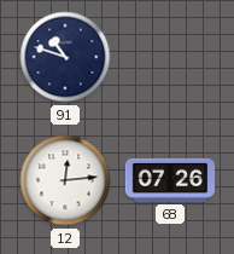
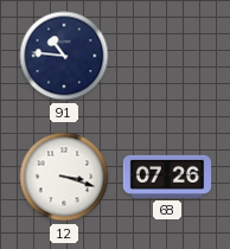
91: 10:48 -> 10:46 (64, 56)
12: 12:14 -> 3:18 (64, 177)
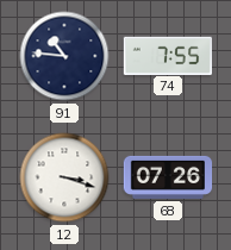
74: none -> 7:55 (168, 55)
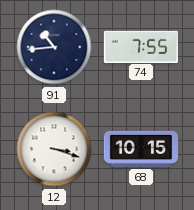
91: 10:46 -> 10:44 (54, 47)
68: 07:26 -> 10:15 (141, 149)
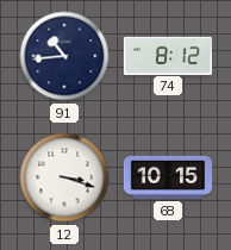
74: 7:55 -> 8:12 (168, 55)
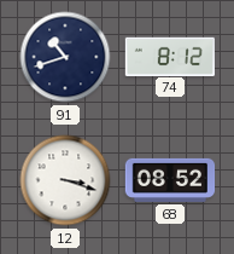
91: 10:44 -> 10:42 (65, 57)
68: 10:15 -> 08:52 (170, 180)
